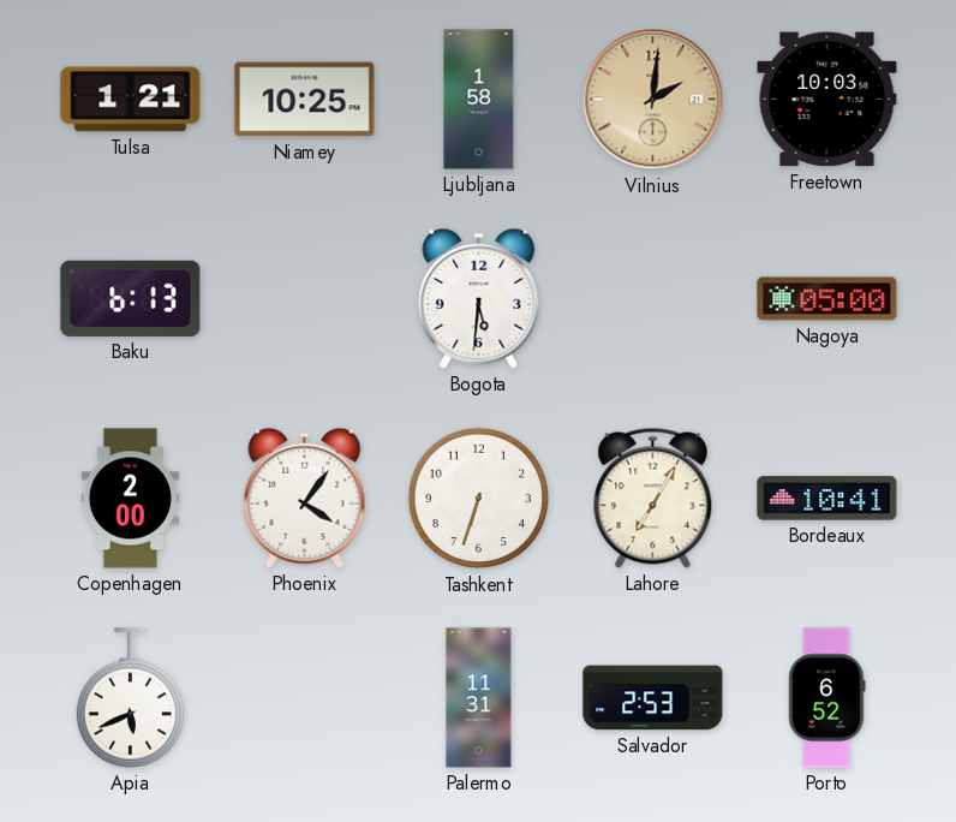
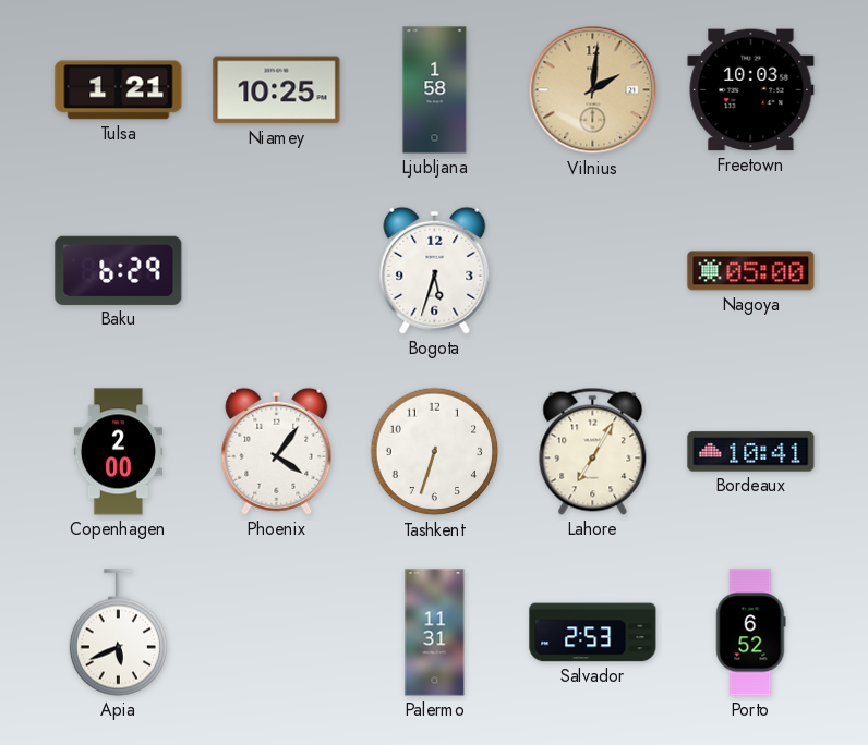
Baku: 6:13 -> 6:29 (119, 270)
Bogota: 5:31 -> 5:33 (435, 270)
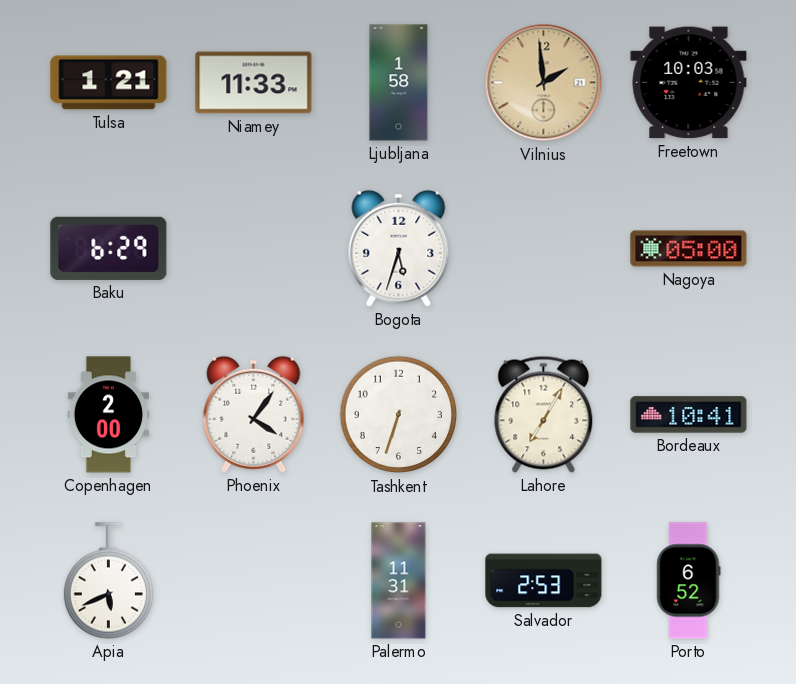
Niamey: 10:25 -> 11:33 (254, 83)
Vilnius: 2:01 -> 1:59 (544, 83)
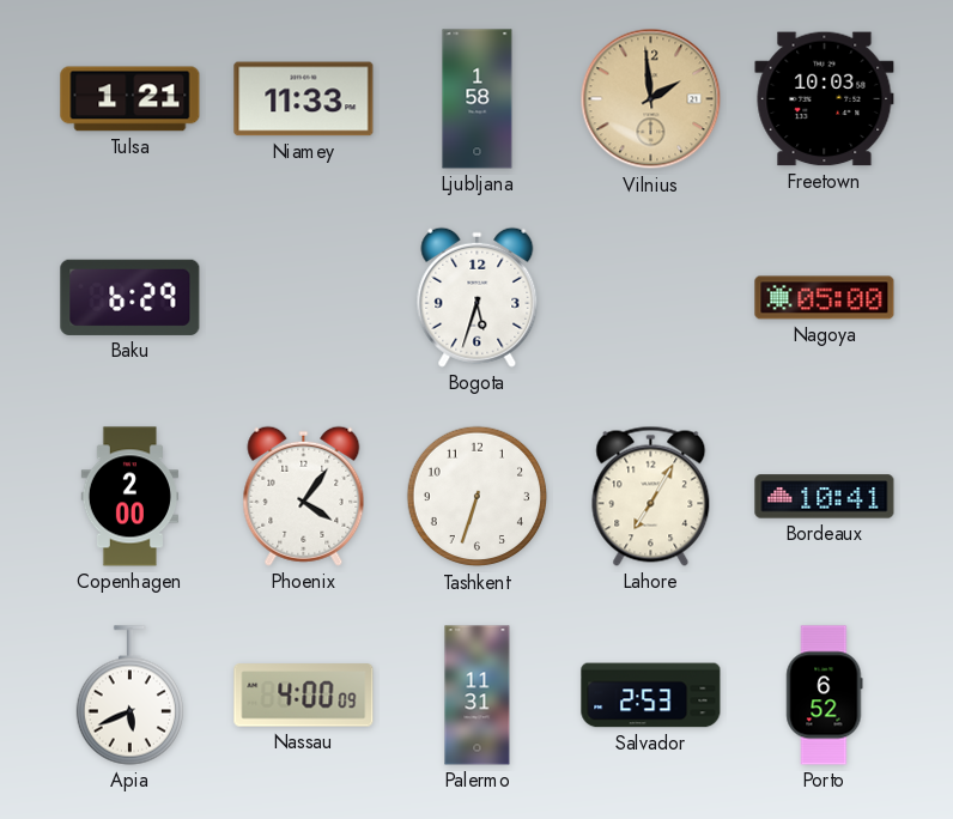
Nassau: none -> 4:00 (304, 696)
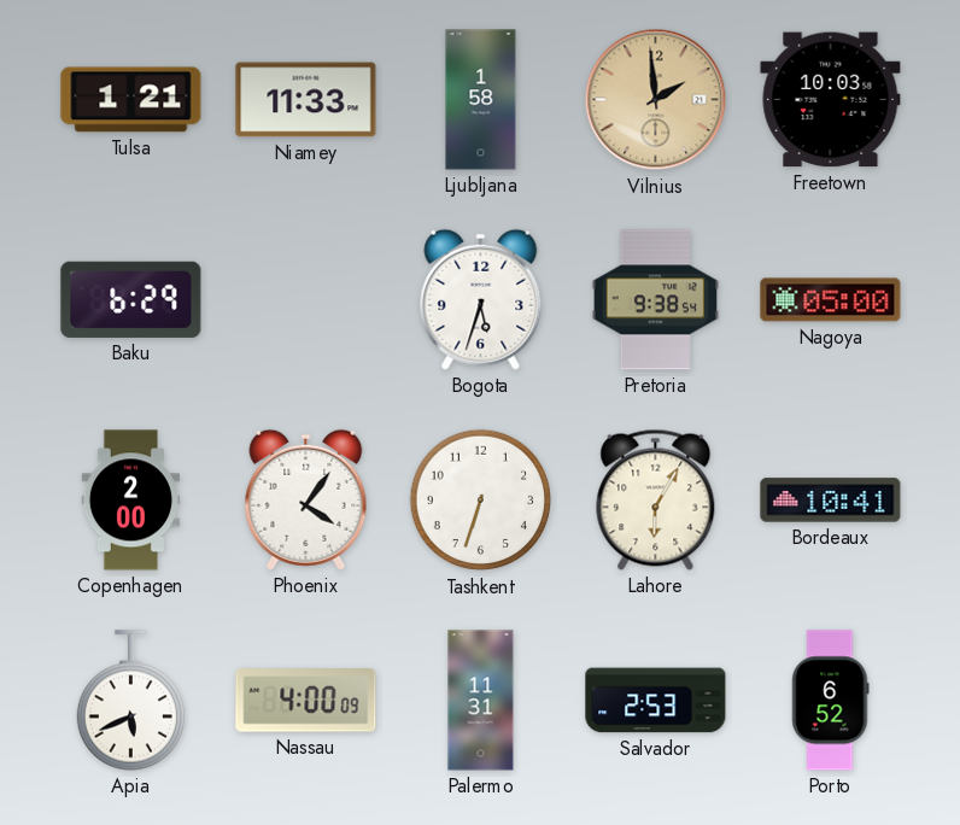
Pretoria: none -> 9:38 (656, 300)
Lahore: 7:05 -> 6:05 (656, 499)
